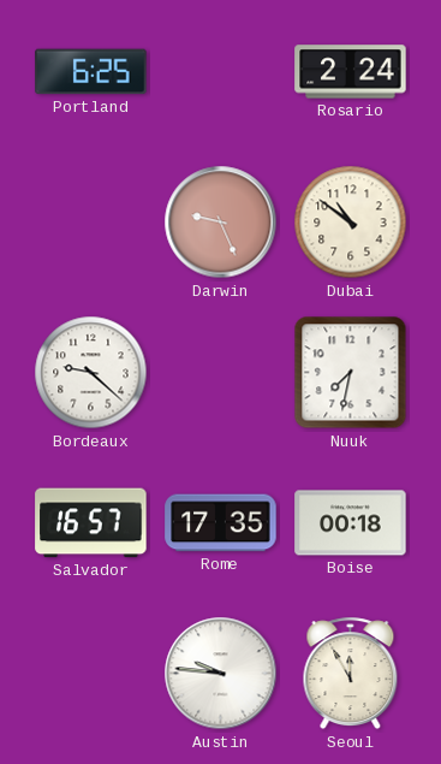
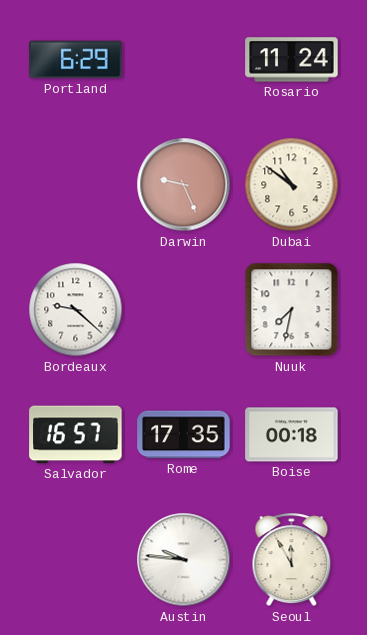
Portland: 6:25 -> 6:29 (76, 60)
Rosario: 2:24 -> 11:24 (292, 60)
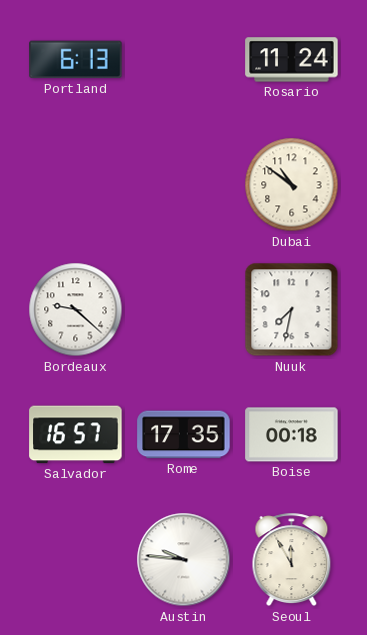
Portland: 6:29 -> 6:13 (76, 60)
Darwin: 9:26 -> none (184, 185)
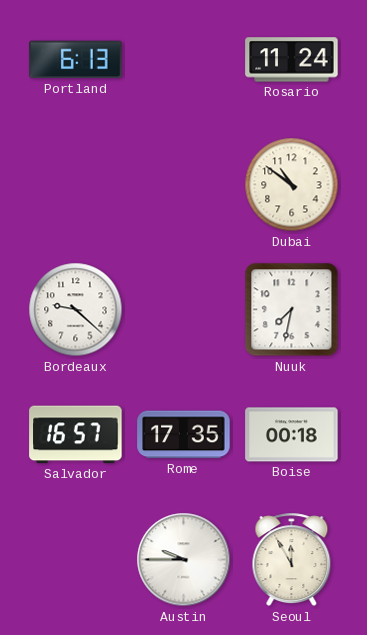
Austin: 9:46 -> 9:45 (184, 560)
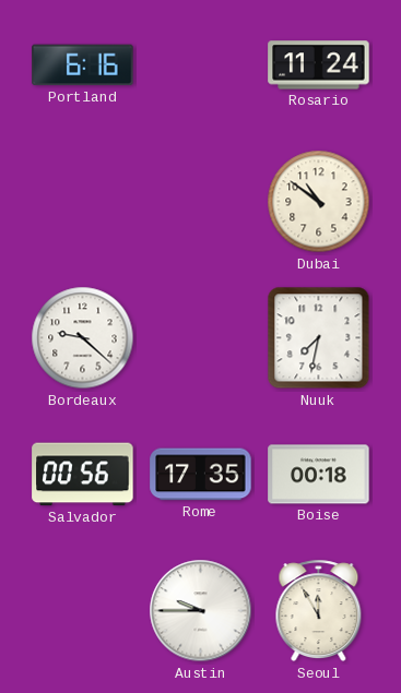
Portland: 6:13 -> 6:16 (83, 65)
Salvador: 16:57 -> 00:56 (83, 475)
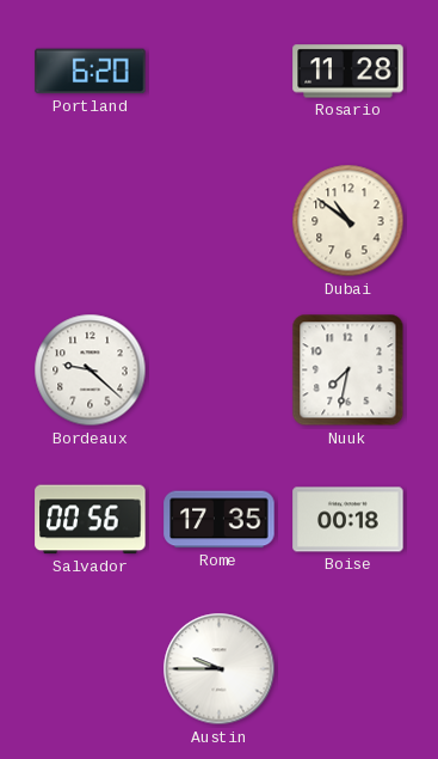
Portland: 6:16 -> 6:20 (91, 72)
Rosario: 11:24 -> 11:28 (348, 72)
Seoul: 11:55 -> none (319, 611)
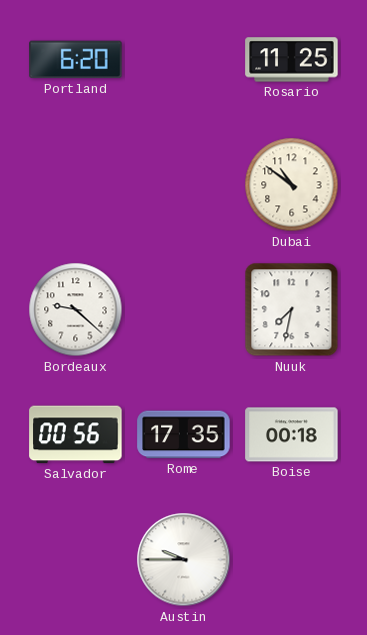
Rosario: 11:28 -> 11:25 (292, 60)
